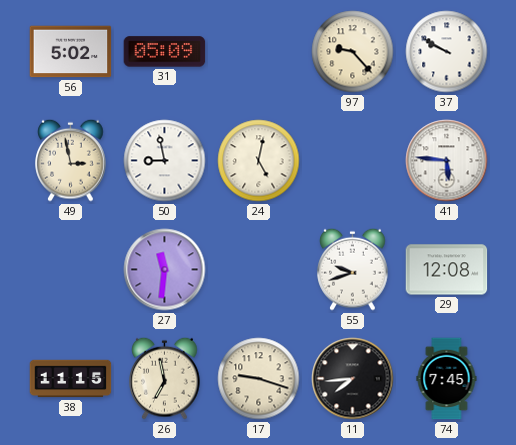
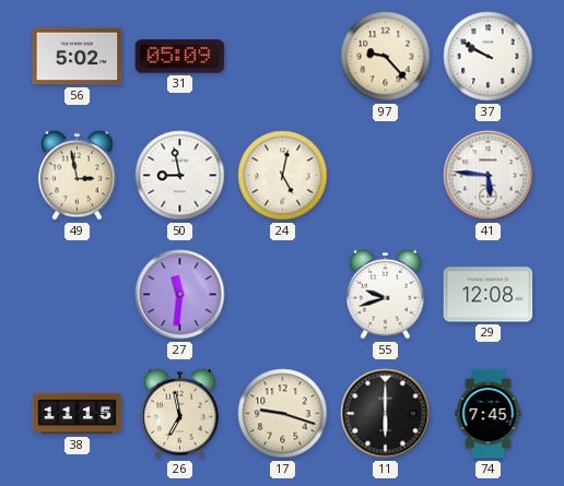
11: 7:44 -> 6:00 (386, 414)
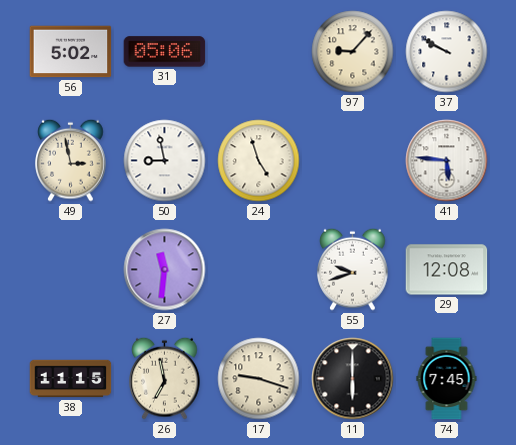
31: 05:09 -> 05:06 (165, 52)
97: 9:23 -> 9:07 (353, 52)
24: 5:02 -> 4:57 (259, 161)
